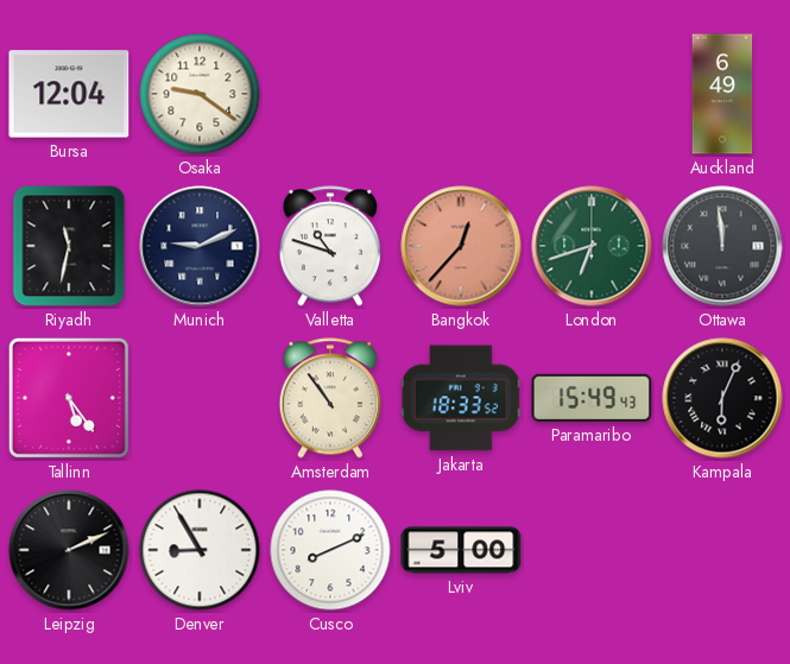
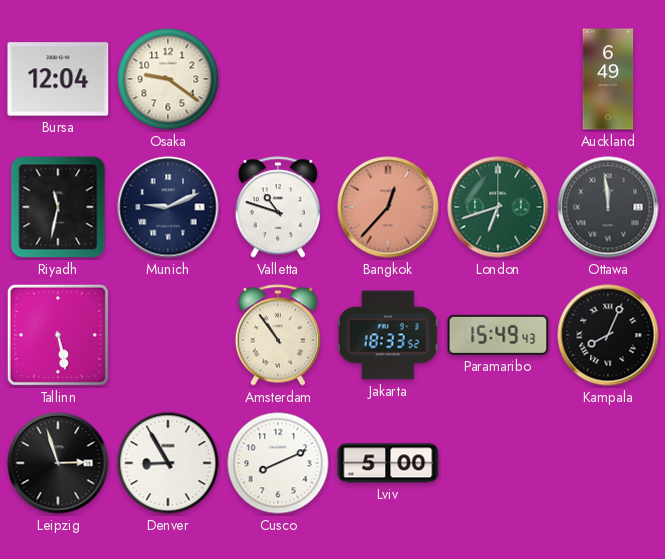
Tallinn: 5:24 -> 5:28 (58, 335)
Kampala: 6:04 -> 8:04 (608, 335)
Leipzig: 2:11 -> 2:57 (58, 463)
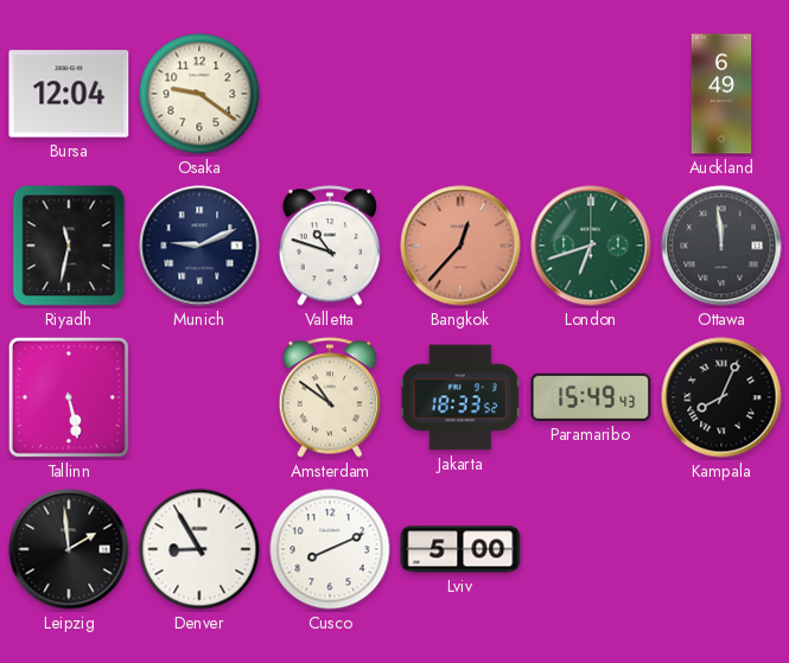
Amsterdam: 10:54 -> 10:51 (329, 397)
Leipzig: 2:57 -> 1:59 (69, 549)
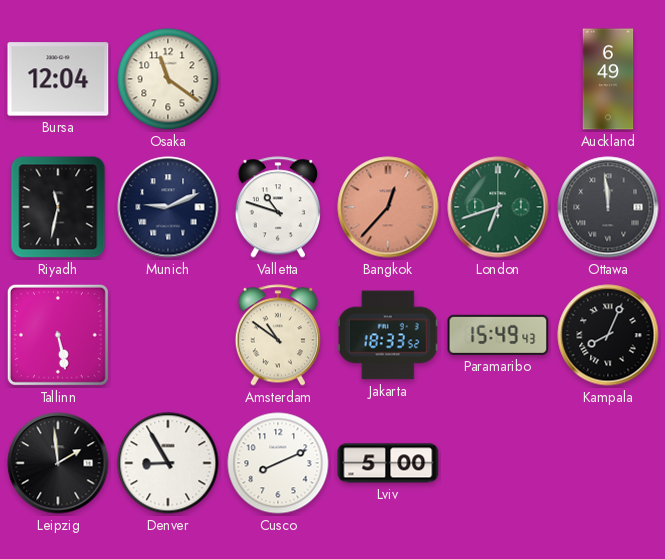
Osaka: 9:21 -> 11:21 (168, 79)
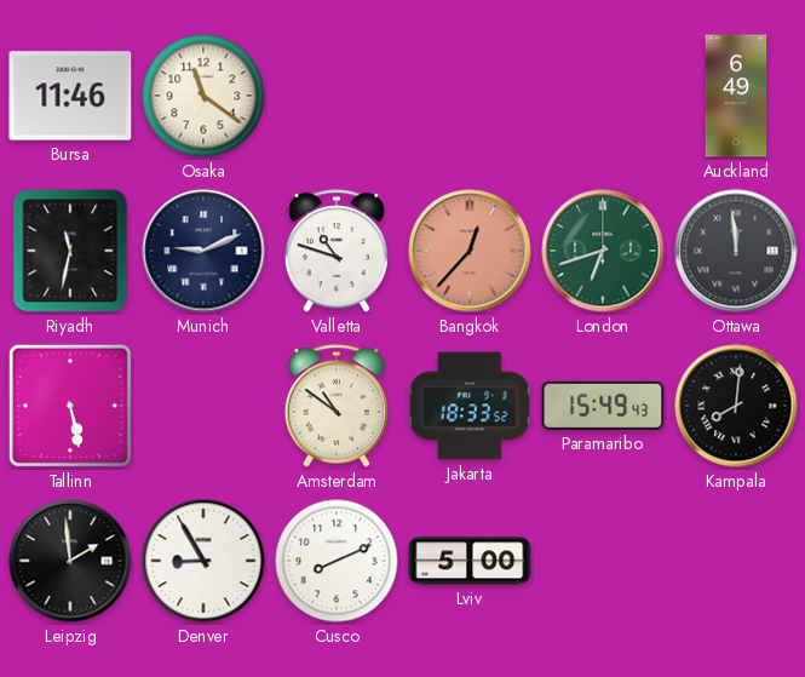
Bursa: 12:04 -> 11:46 (70, 96)
Kampala: 8:04 -> 8:01 (736, 406)
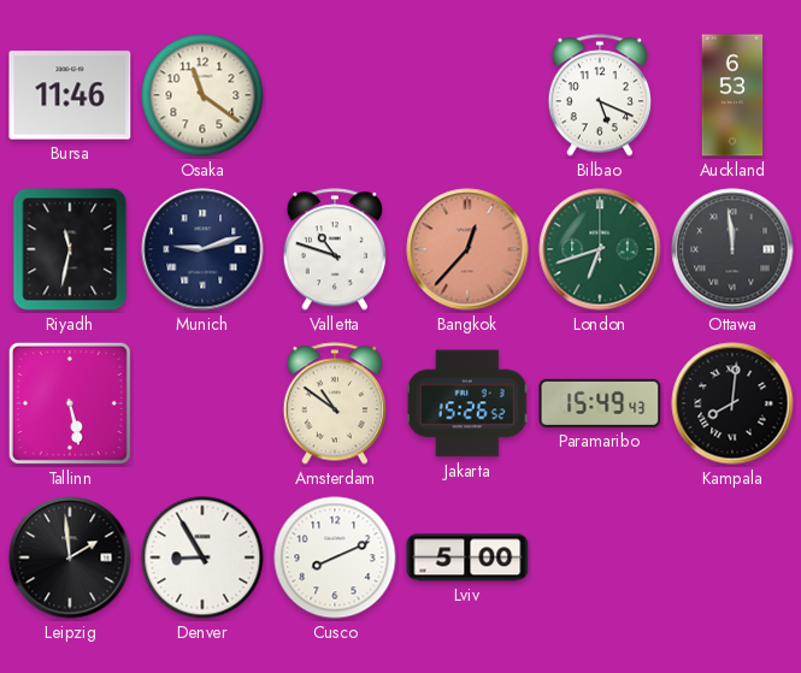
Bilbao: none -> 5:19 (599, 95)
Auckland: 6:49 -> 6:53 (732, 95)
Munich: 9:11 -> 9:12 (202, 249)
Jakarta: 18:33 -> 15:26 (467, 403)
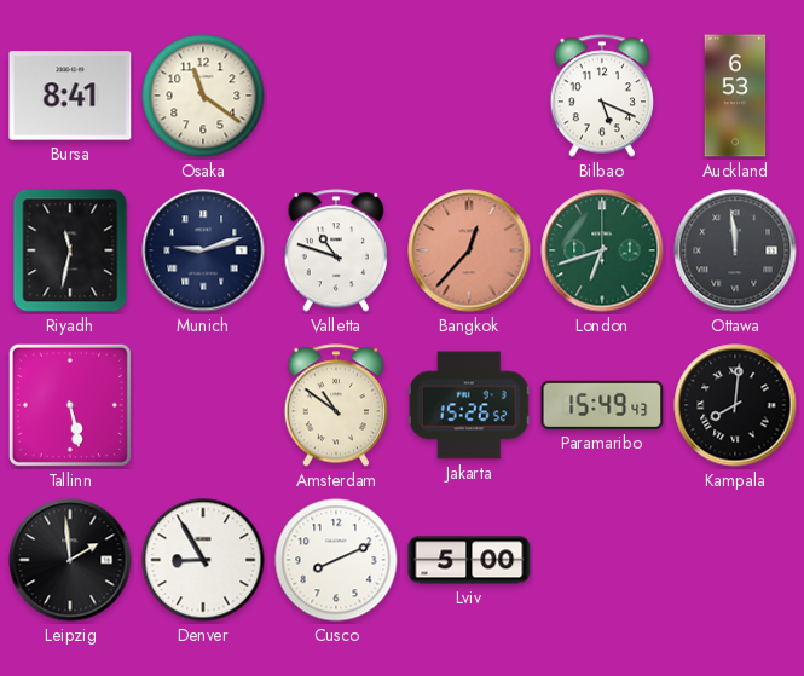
Bursa: 11:46 -> 8:41 (70, 96)
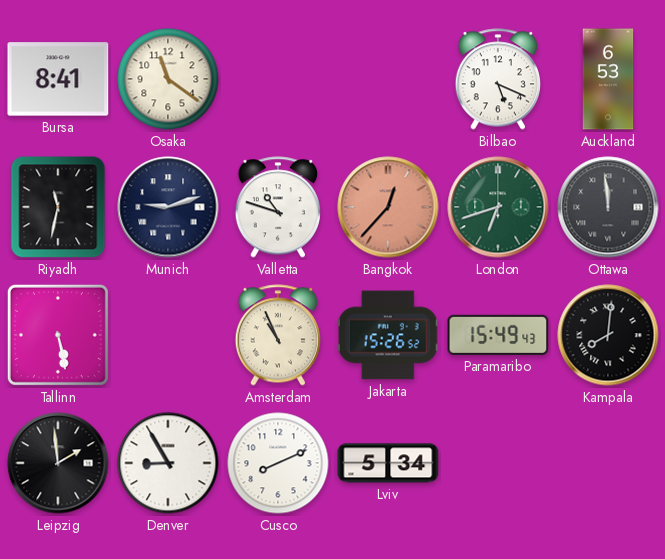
Amsterdam: 10:51 -> 10:56 (277, 335)
Lviv: 5:00 -> 5:34 (388, 463)
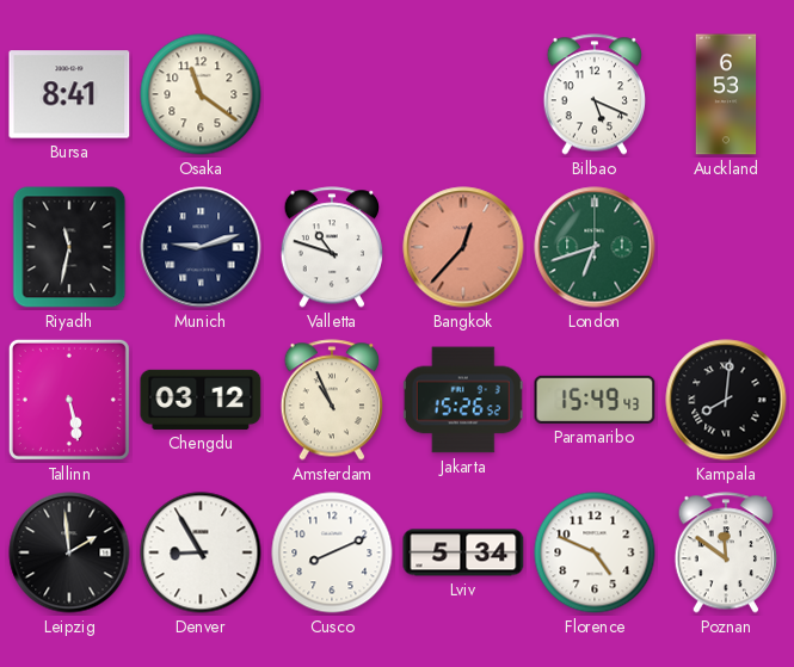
Ottawa: 11:59 -> none (608, 207)
Chengdu: none -> 03:12 (201, 400)
Florence: none -> 4:49 (595, 552)
Poznan: none -> 11:51 (725, 552)
